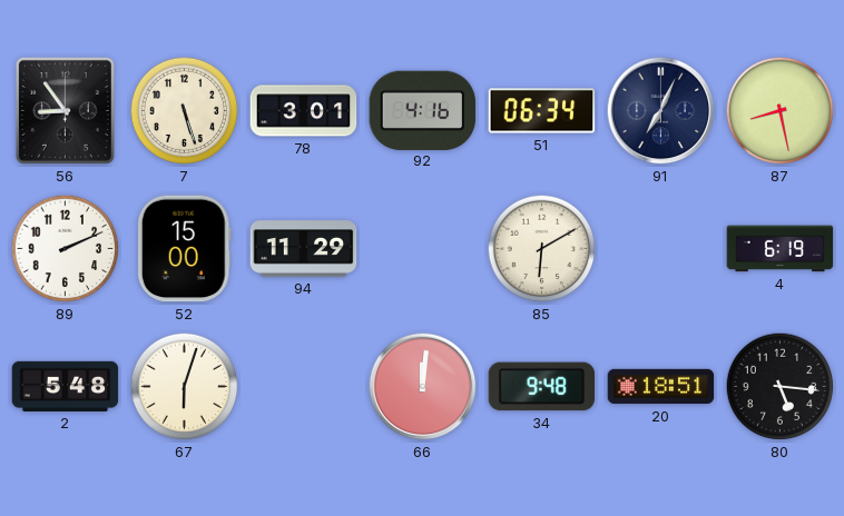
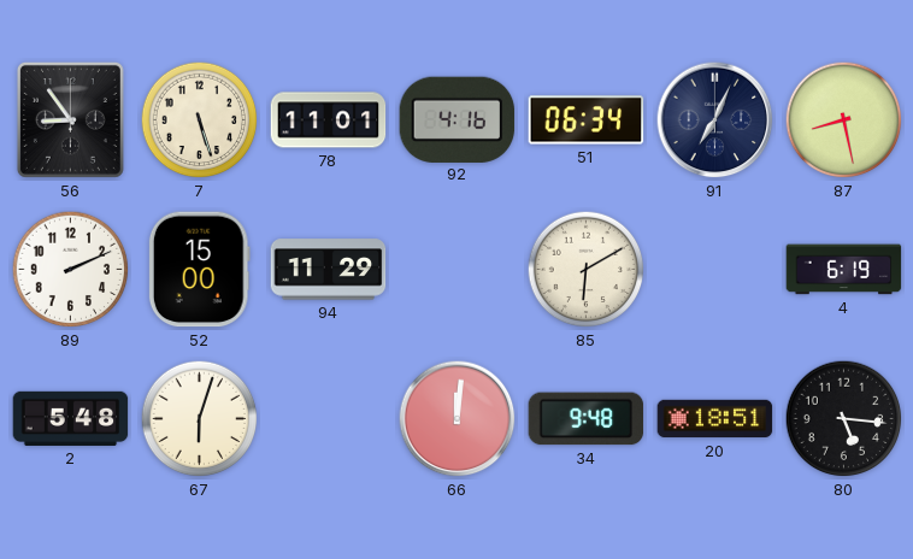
78: 3:01 -> 11:01 (329, 120)
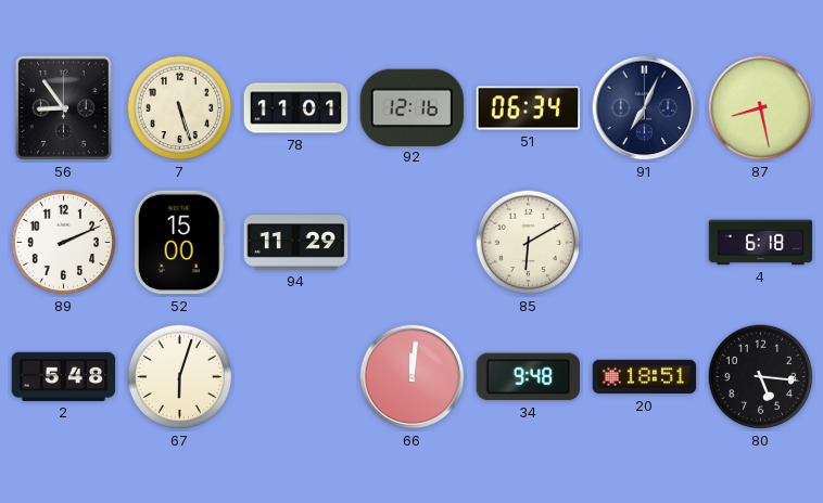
92: 4:16 -> 12:16 (413, 107)
4: 6:19 -> 6:18 (761, 243)
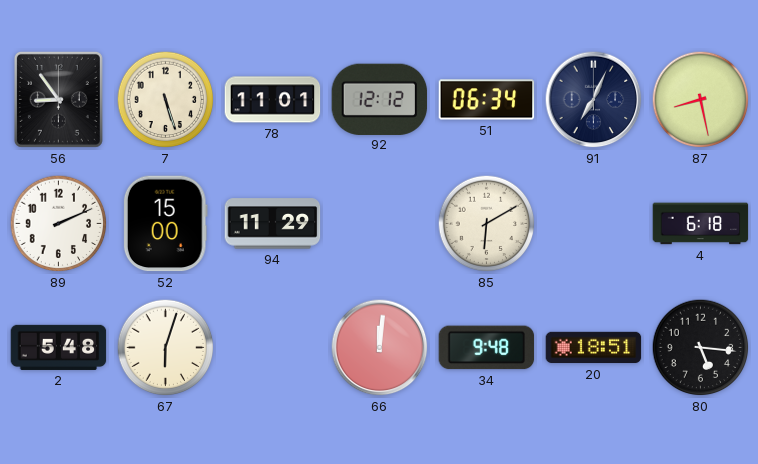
92: 12:16 -> 12:12 (380, 99)
